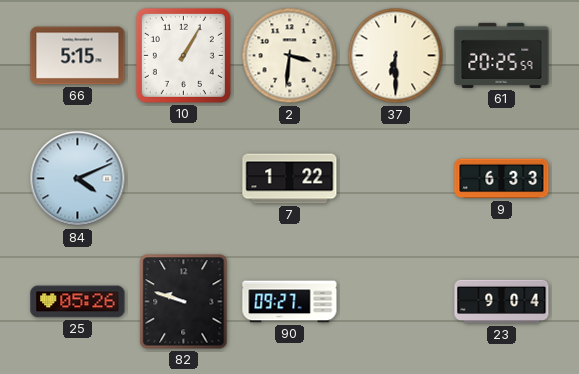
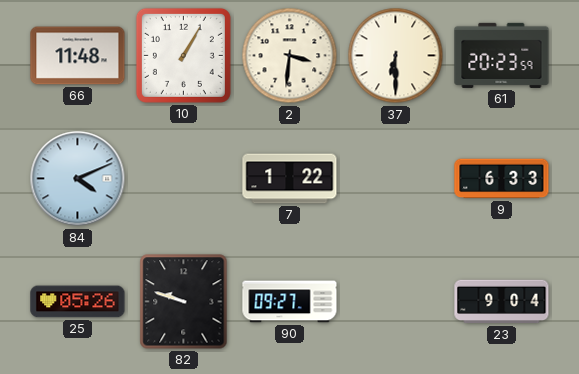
66: 5:15 -> 11:48 (78, 56)
61: 20:25 -> 20:23 (502, 55)
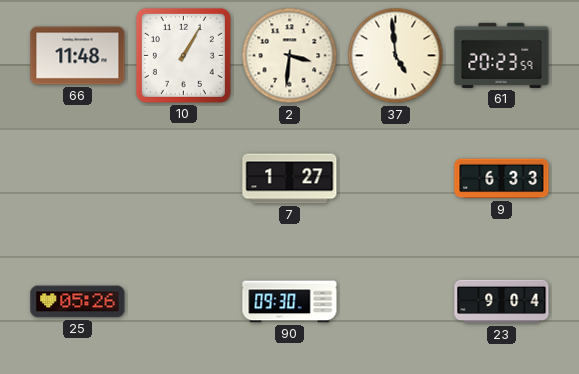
37: 6:30 -> 4:59 (396, 56)
84: 4:11 -> none (78, 179)
7: 1:22 -> 1:27 (290, 179)
82: 9:48 -> none (184, 302)
90: 09:27 -> 09:30 (290, 302)
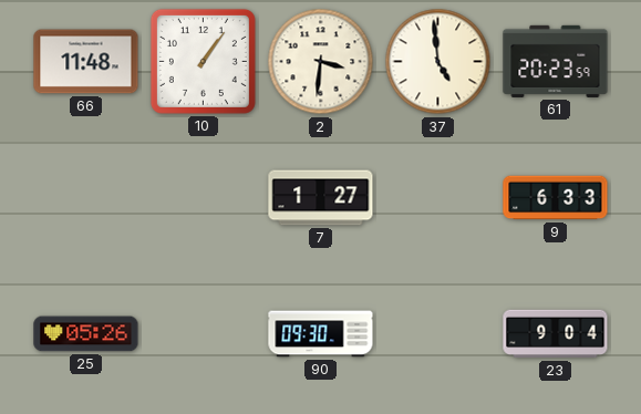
10: 1:05 -> 1:06 (203, 61)
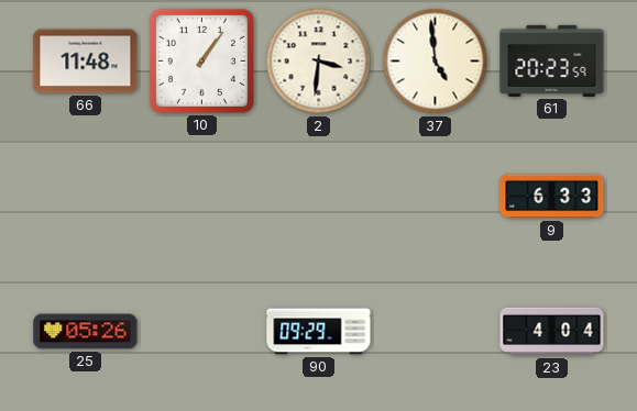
7: 1:27 -> none (321, 198)
90: 09:30 -> 09:29 (319, 332)
23: 9:04 -> 4:04 (552, 332)
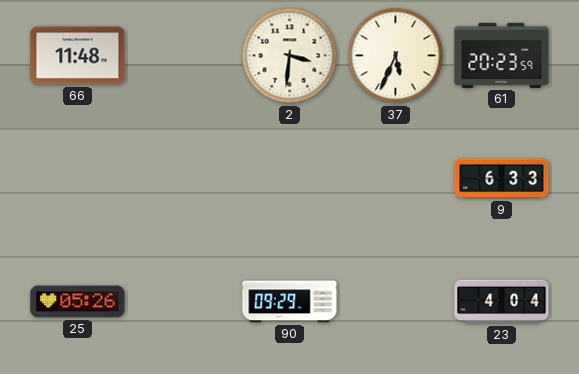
10: 1:06 -> none (201, 60)
37: 4:59 -> 5:34 (396, 56)
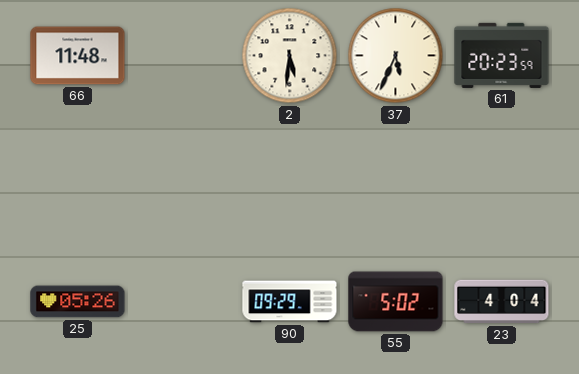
2: 3:31 -> 5:31 (290, 56)
9: 6:33 -> none (502, 179)
55: none -> 5:02 (396, 302)
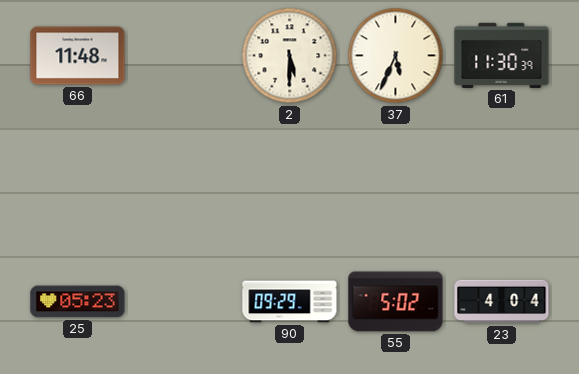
2: 5:31 -> 5:30 (290, 56)
61: 20:23 -> 11:30 (502, 55)
25: 05:26 -> 05:23 (78, 302)
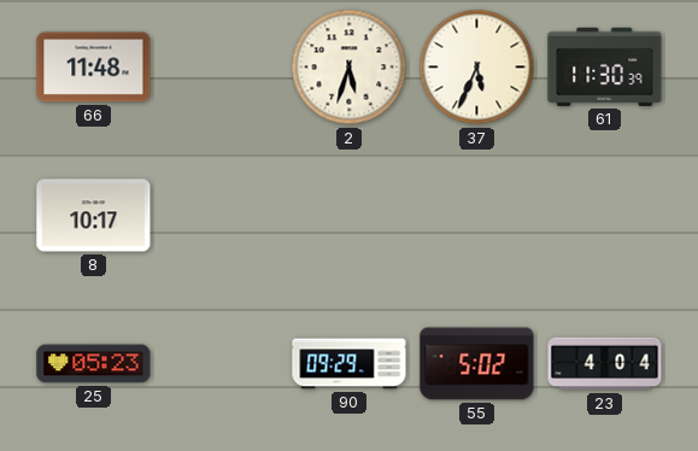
2: 5:30 -> 5:33 (350, 68)
8: none -> 10:17 (94, 216)
